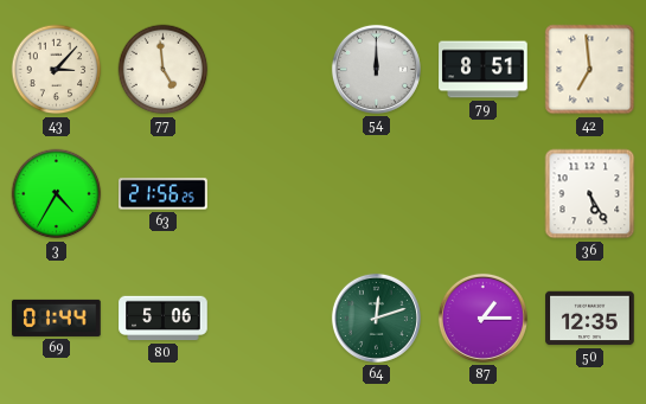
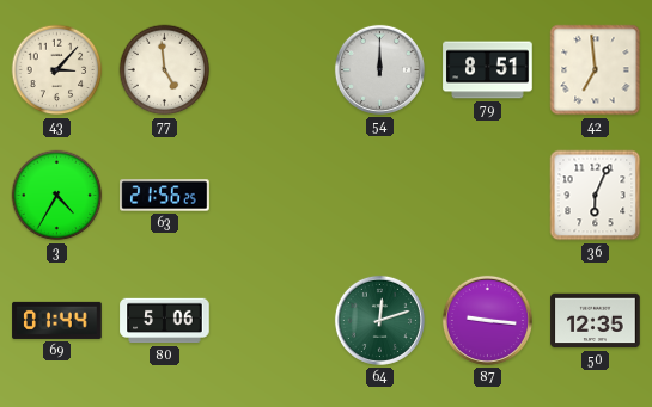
36: 5:25 -> 6:04 (596, 196)
87: 1:15 -> 9:16 (487, 320)
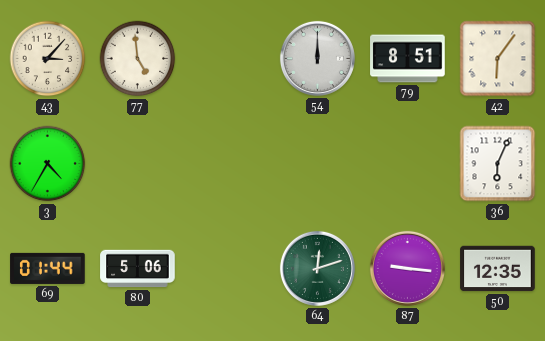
42: 6:59 -> 6:06 (498, 59)
63: 21:56 -> none (165, 196)
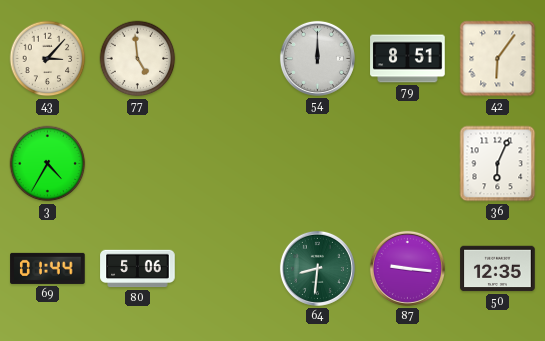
64: 12:12 -> 8:31 (317, 268)
